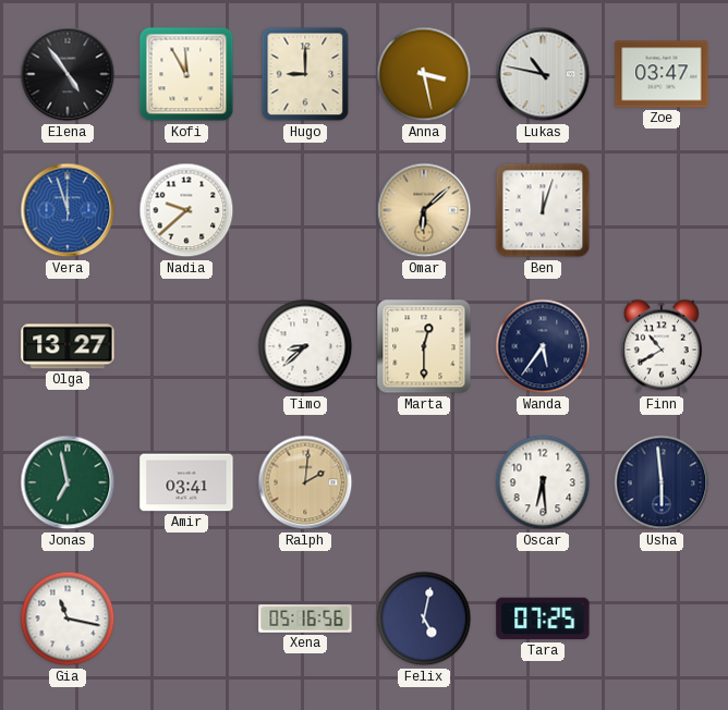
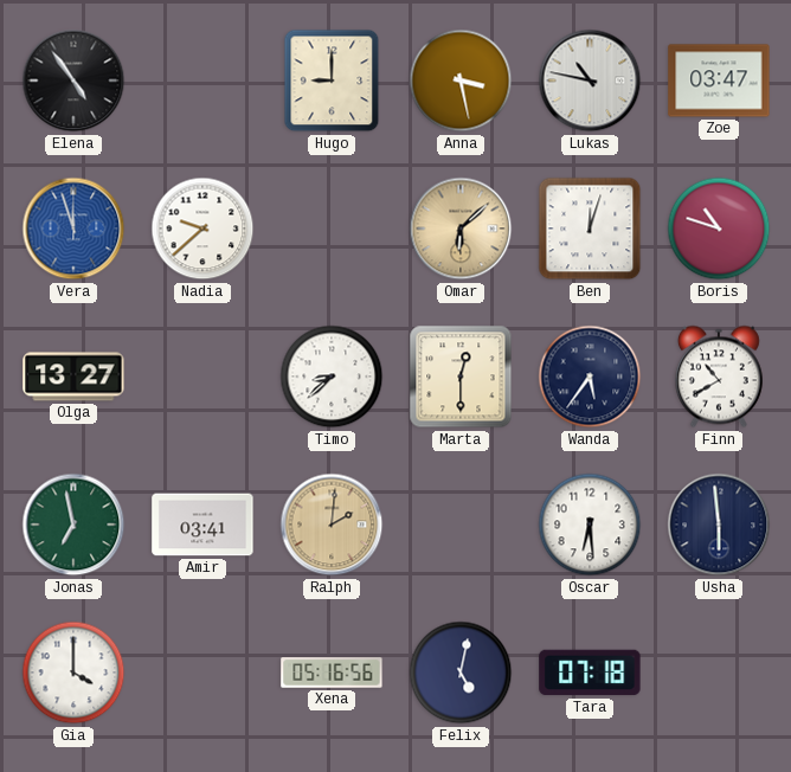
Kofi: 11:55 -> none (186, 74)
Boris: none -> 10:48 (719, 229)
Gia: 11:17 -> 4:00 (73, 673)
Tara: 07:25 -> 07:18 (590, 673)
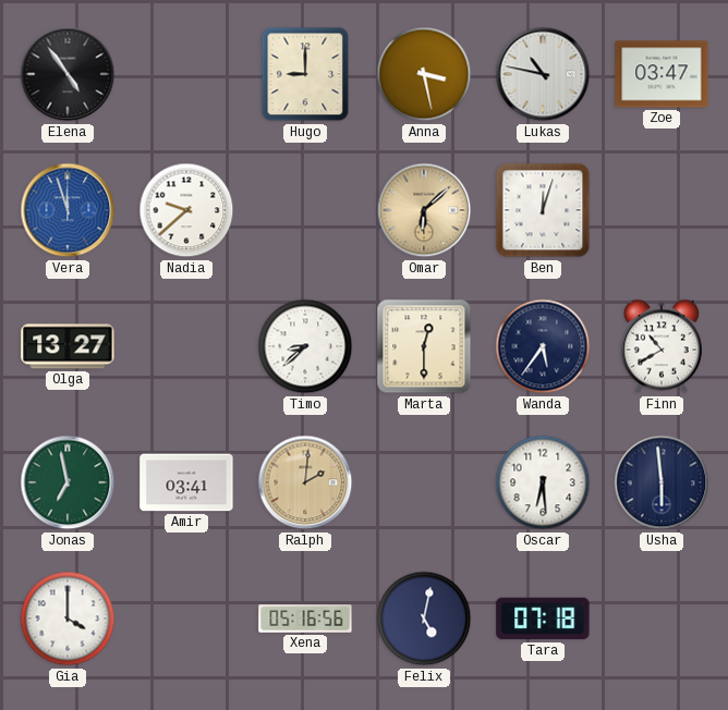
Boris: 10:48 -> none (719, 229)
